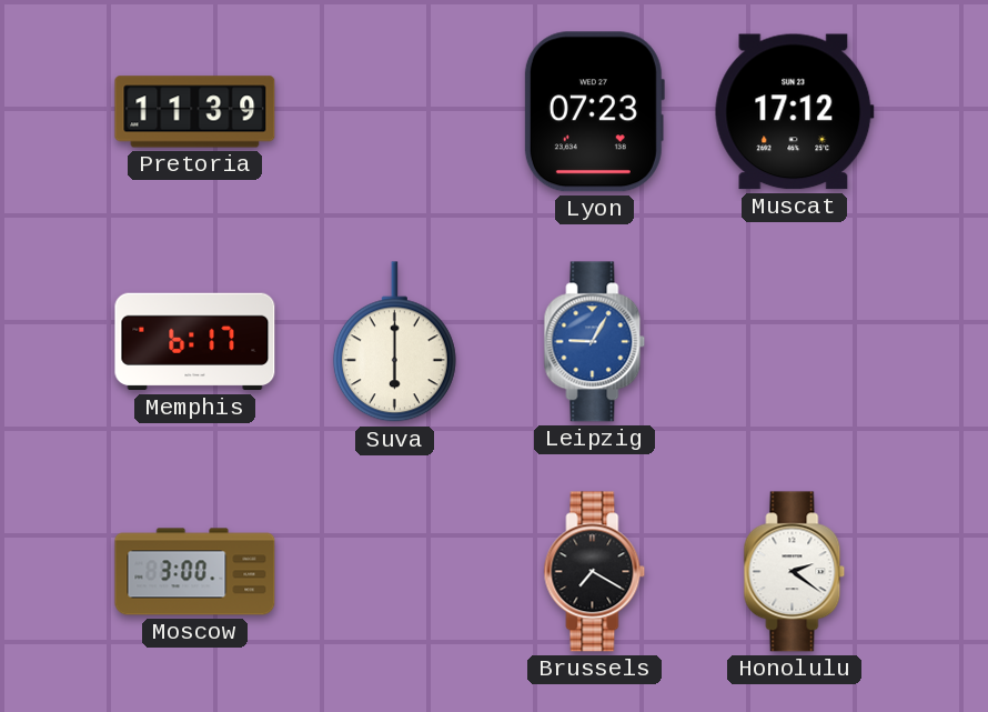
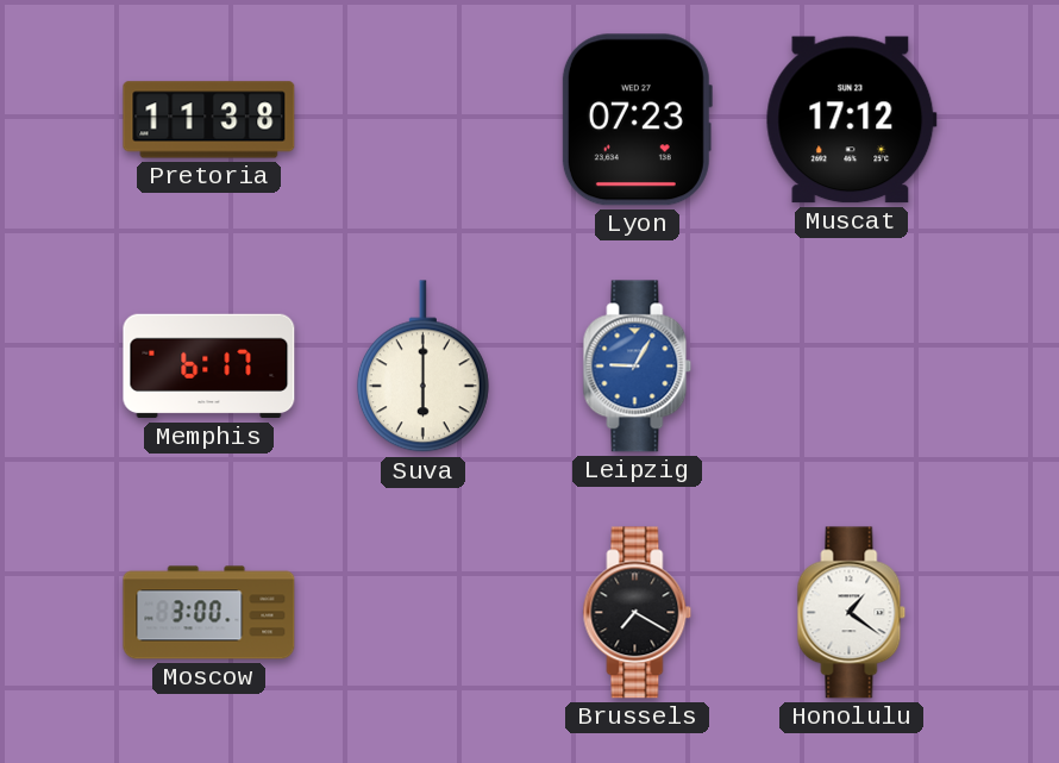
Pretoria: 11:39 -> 11:38 (209, 120)
Honolulu: 2:21 -> 1:21 (852, 613)
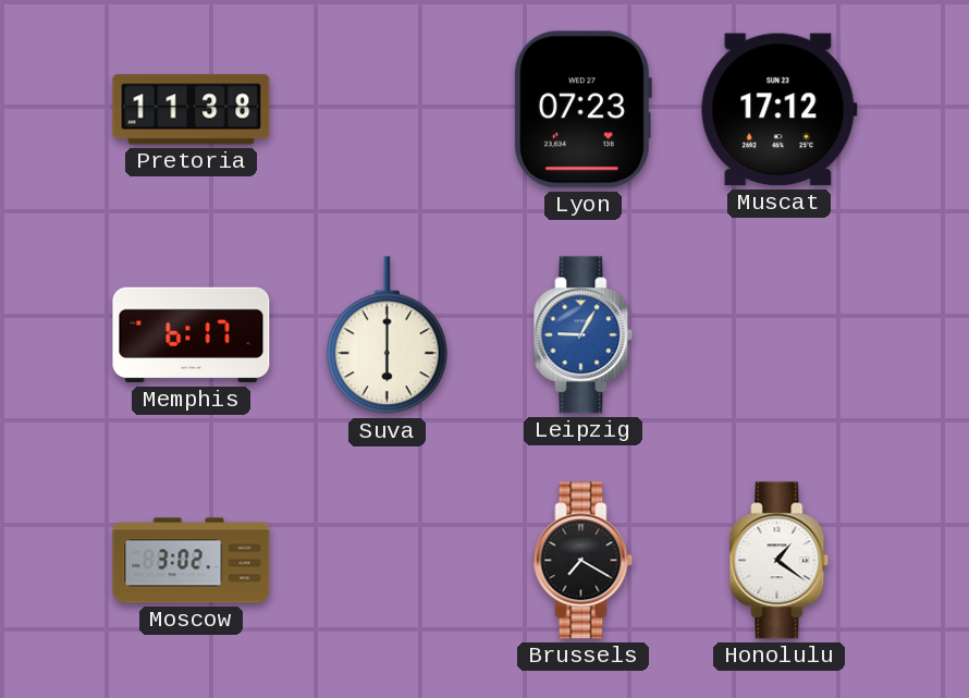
Moscow: 3:00 -> 3:02 (192, 561)
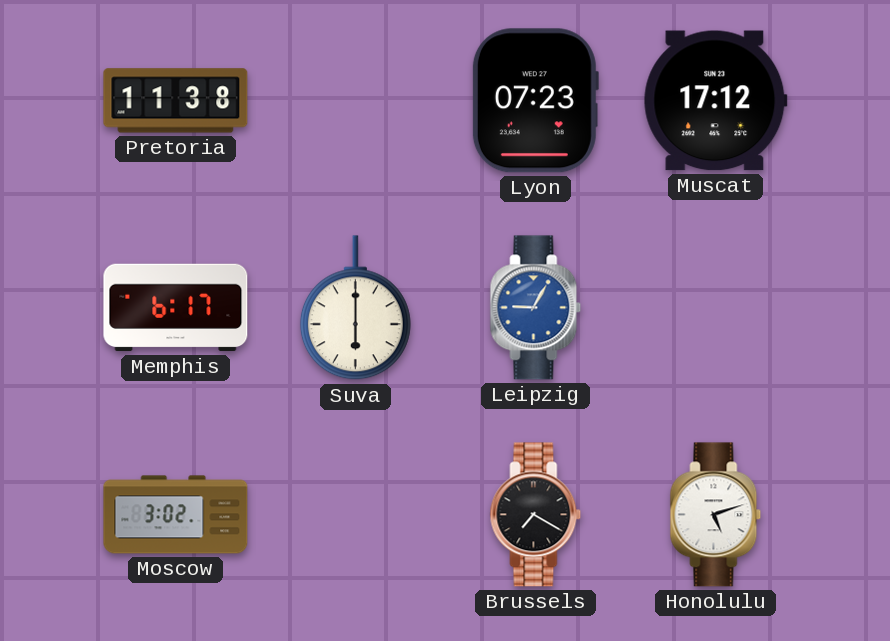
Honolulu: 1:21 -> 5:12 (716, 515)
